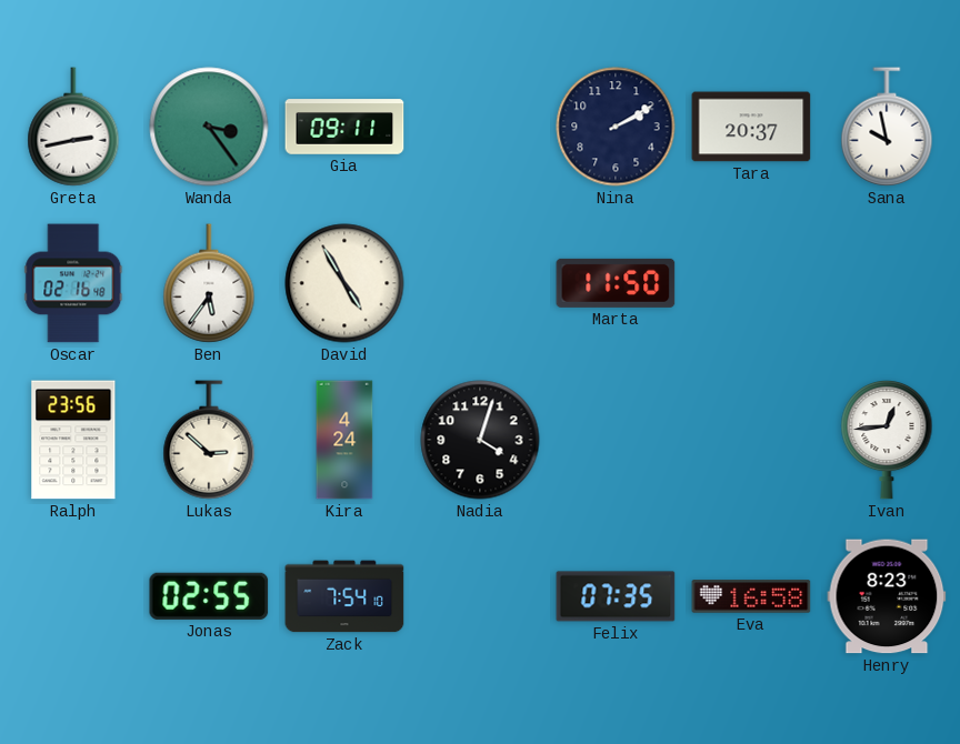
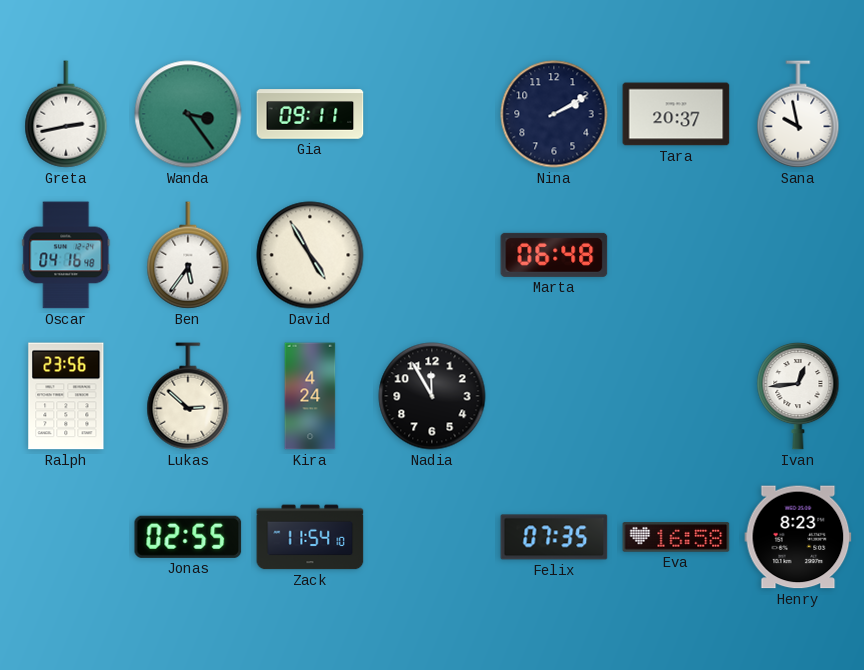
Oscar: 02:16 -> 04:16 (66, 255)
Marta: 11:50 -> 06:48 (554, 255)
Nadia: 4:03 -> 11:55 (432, 396)
Zack: 7:54 -> 11:54 (310, 537)
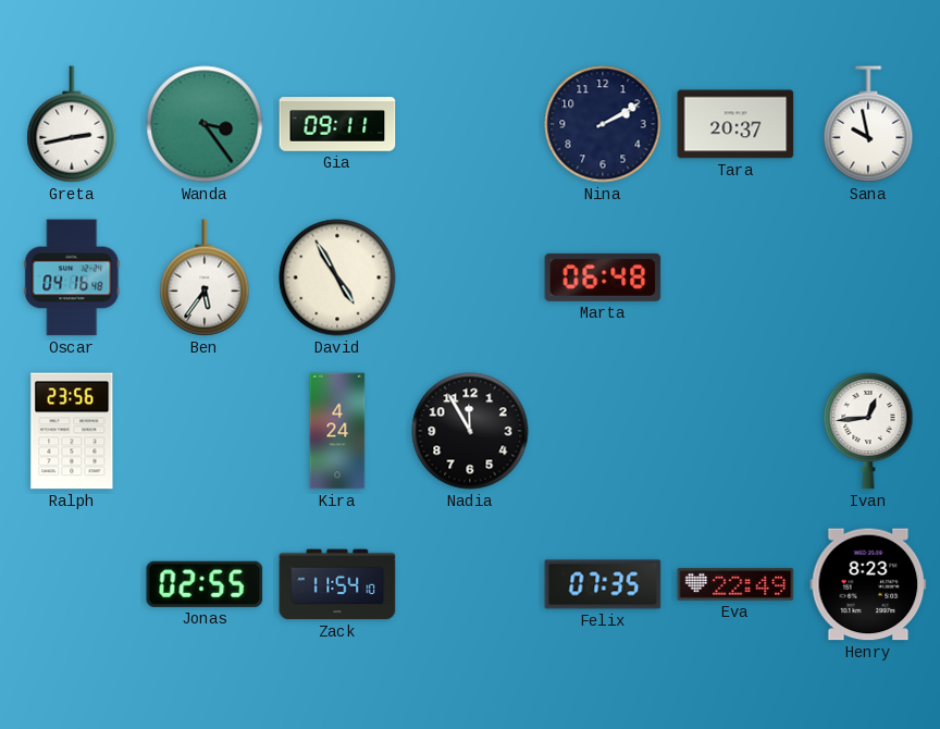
Lukas: 2:52 -> none (188, 396)
Eva: 16:58 -> 22:49 (735, 584)
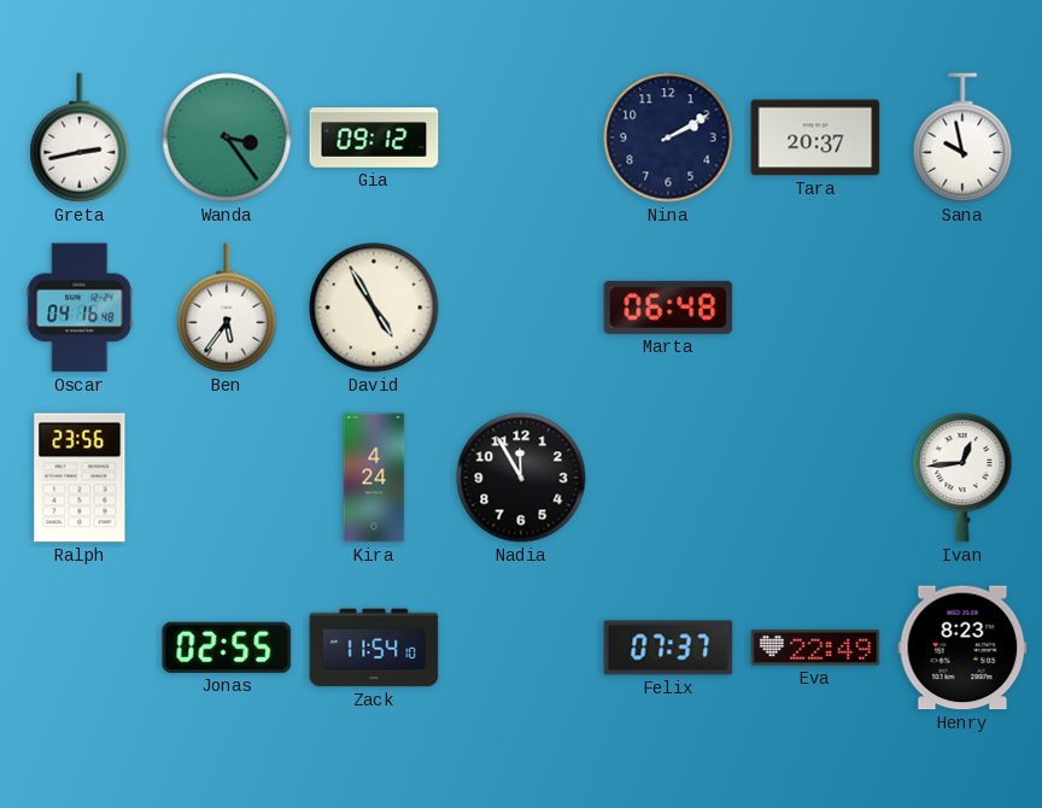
Gia: 09:11 -> 09:12 (374, 137)
Felix: 07:35 -> 07:37 (668, 648)
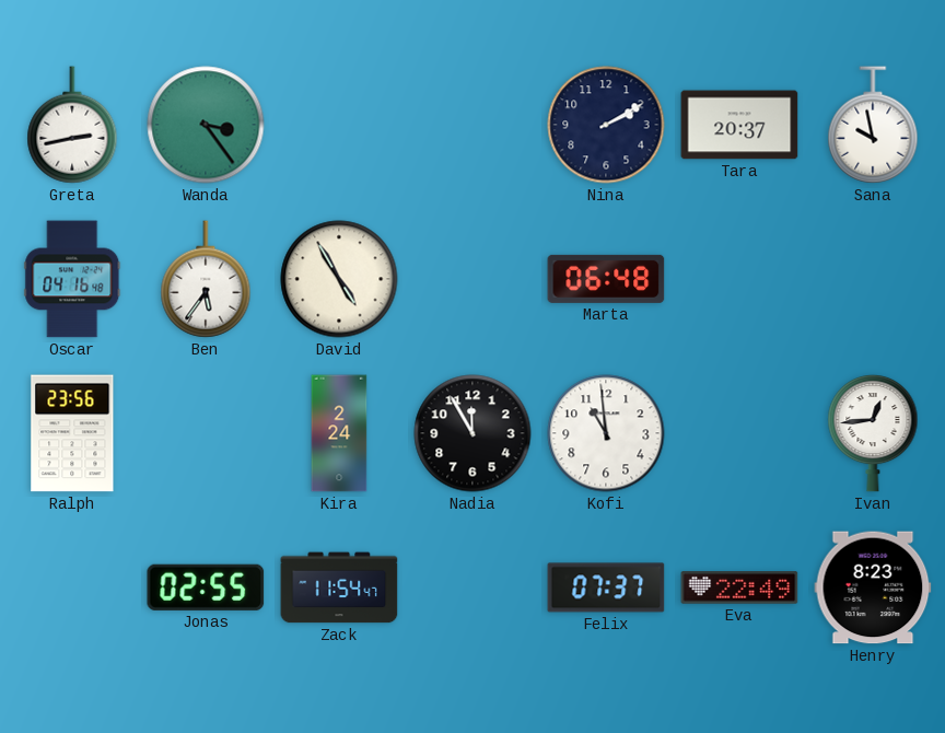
Gia: 09:12 -> none (374, 137)
Kira: 4:24 -> 2:24 (339, 433)
Kofi: none -> 10:59 (606, 433)
Zack: 11:54:10 -> 11:54:47 (339, 587)
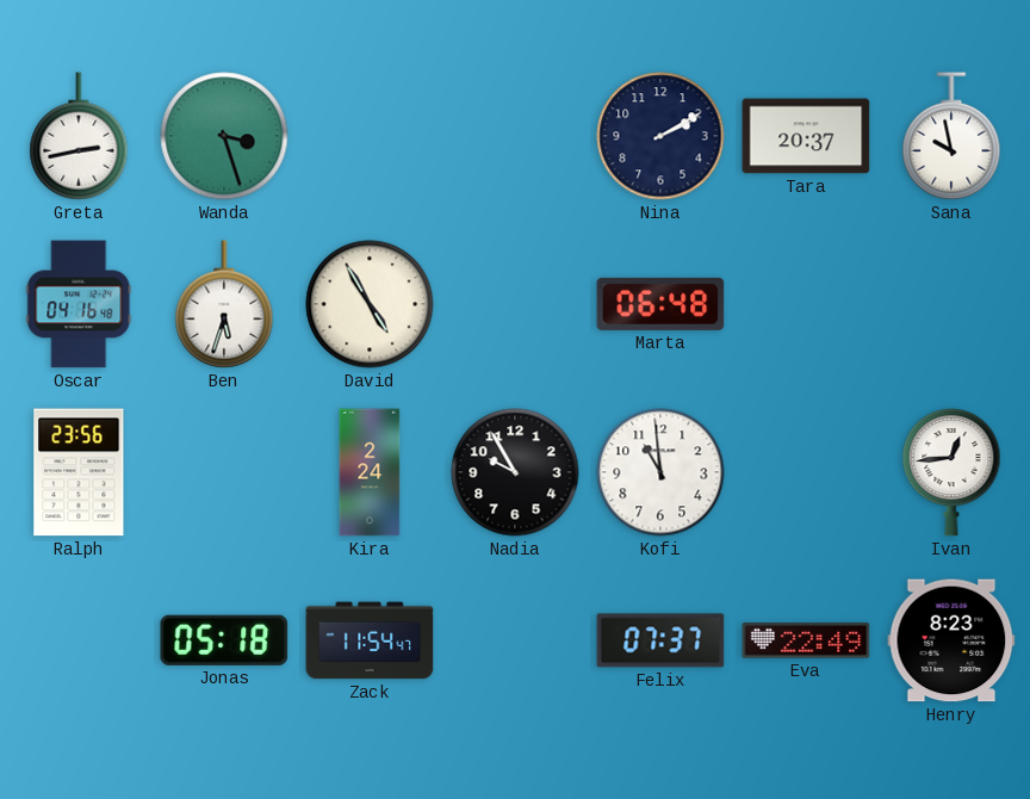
Wanda: 3:24 -> 3:27 (224, 136)
Ben: 5:36 -> 5:33 (224, 304)
Nadia: 11:55 -> 9:55 (515, 472)
Jonas: 02:55 -> 05:18 (224, 640)
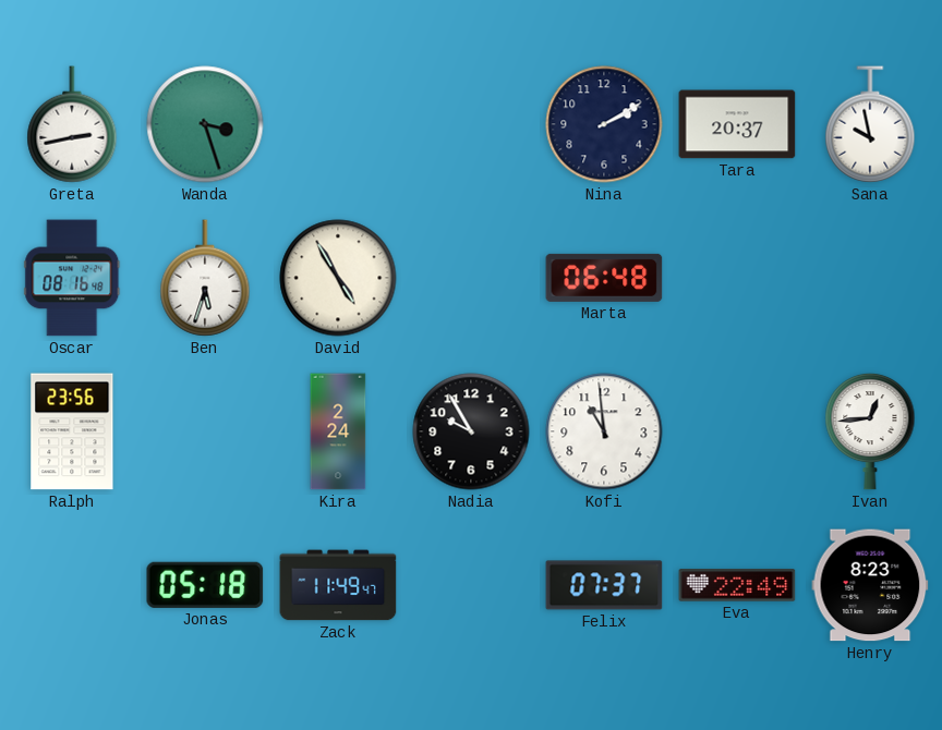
Oscar: 04:16 -> 08:16 (72, 278)
Zack: 11:54 -> 11:49 (338, 585)
